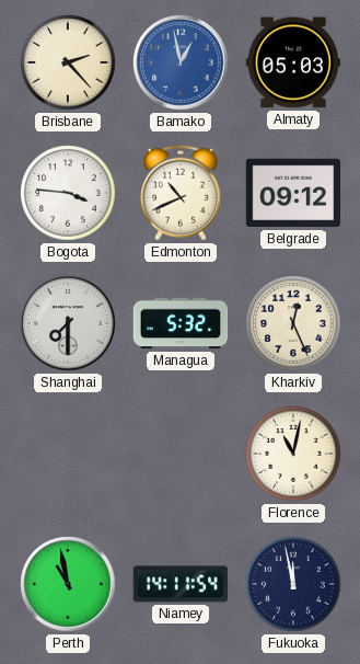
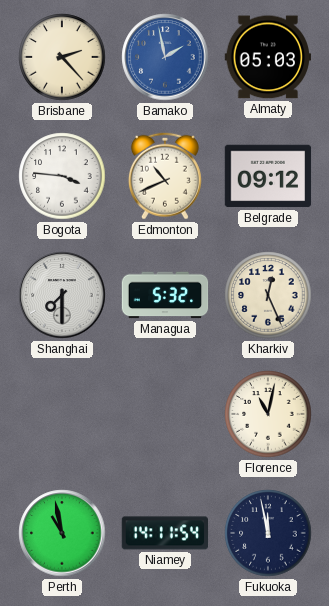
Bamako: 12:58 -> 1:58 (165, 57)
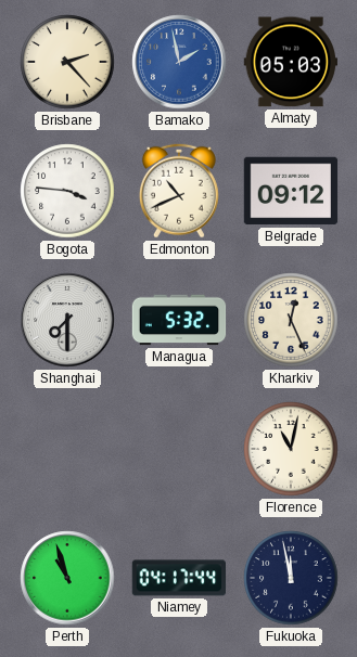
Perth: 10:58 -> 10:57 (67, 578)
Niamey: 14:11 -> 04:17 (179, 578)
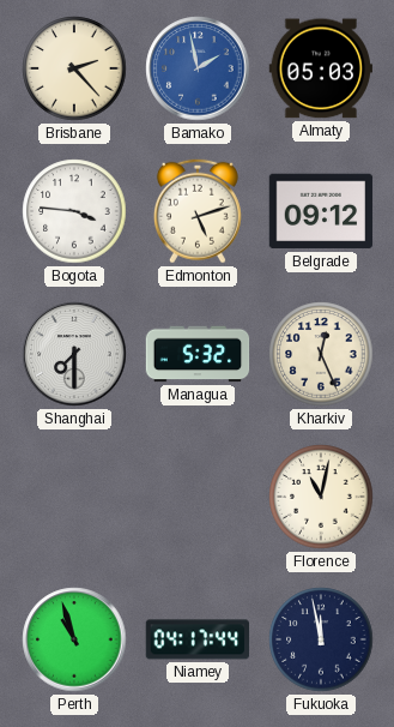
Edmonton: 10:41 -> 5:12 (198, 211)
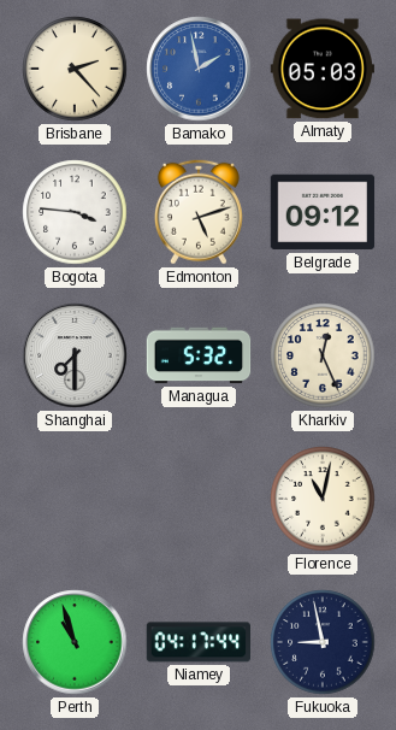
Fukuoka: 11:58 -> 8:58 (323, 642)
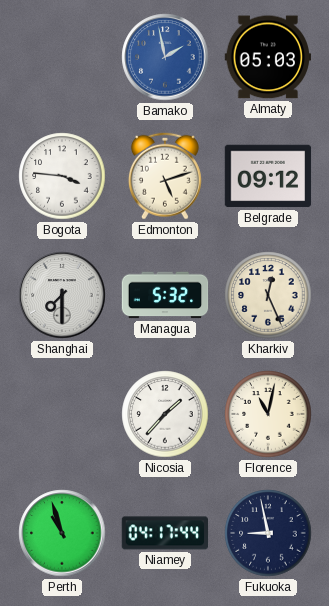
Brisbane: 2:23 -> none (75, 69)
Nicosia: none -> 1:37 (165, 414)
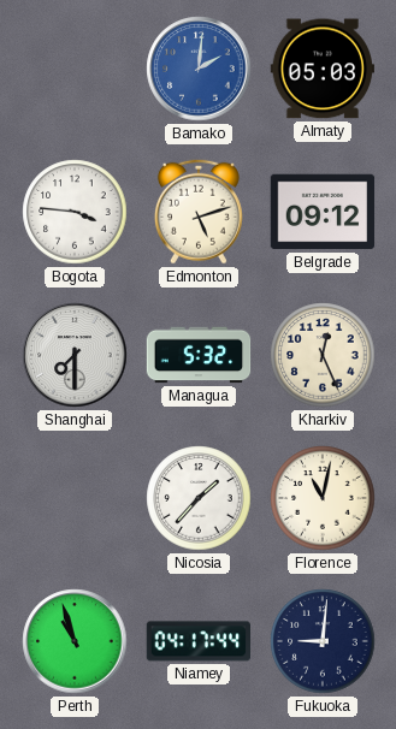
Bamako: 1:58 -> 2:01 (199, 69)
Fukuoka: 8:58 -> 9:01 (323, 641)
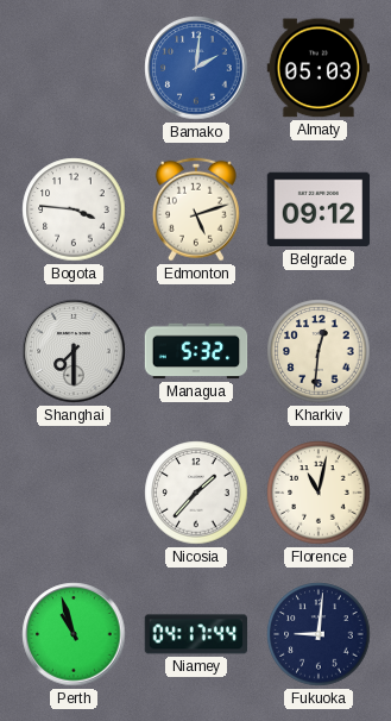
Kharkiv: 12:26 -> 12:31 (319, 351)
